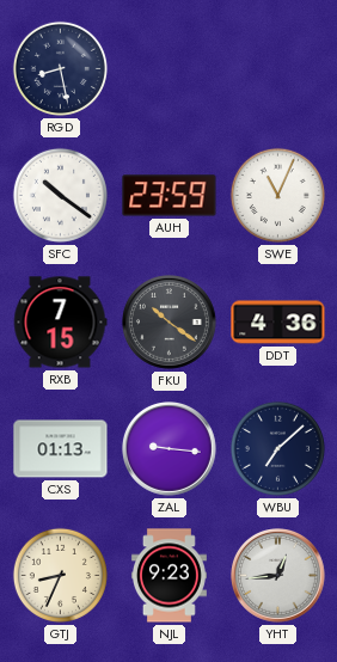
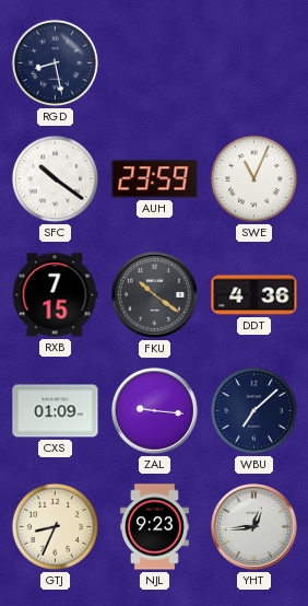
CXS: 01:13 -> 01:09 (56, 411)
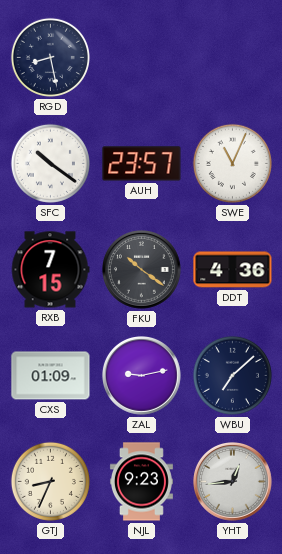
AUH: 23:59 -> 23:57 (142, 164)
ZAL: 9:16 -> 9:13 (142, 376)
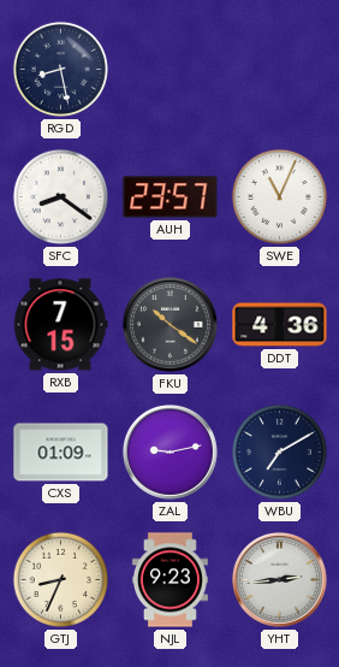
SFC: 10:21 -> 8:21 (60, 196)
WBU: 7:08 -> 7:10 (279, 451)
YHT: 12:44 -> 2:44 (280, 580)
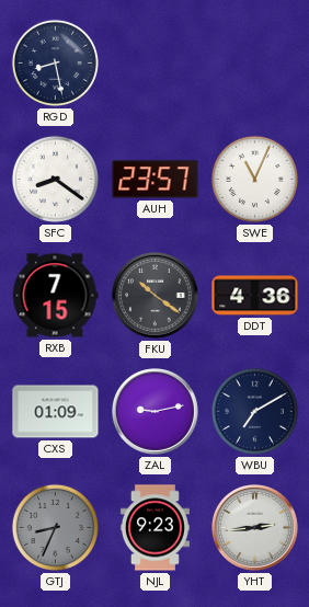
GTJ dial: cream -> grey (55, 527)
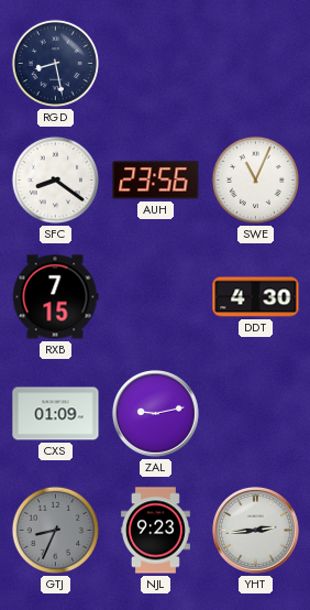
AUH: 23:57 -> 23:56 (156, 181)
FKU: 10:21 -> none (156, 296)
DDT: 4:36 -> 4:30 (256, 297)
WBU: 7:10 -> none (254, 411)
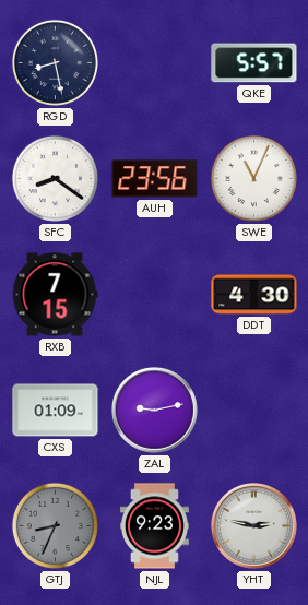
QKE: none -> 5:57 (254, 63)
YHT: 2:44 -> 2:47 (254, 526)
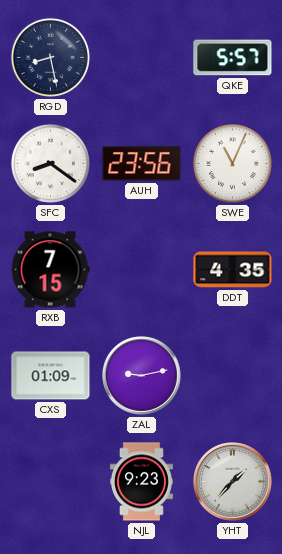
DDT: 4:30 -> 4:35 (233, 270)
GTJ: 8:34 -> none (55, 525)
YHT: 2:47 -> 1:37 (233, 482)
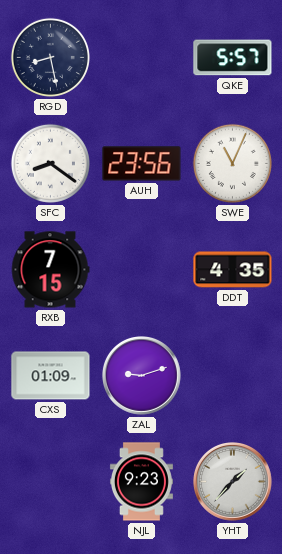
ZAL: 9:13 -> 9:12 (142, 376)
